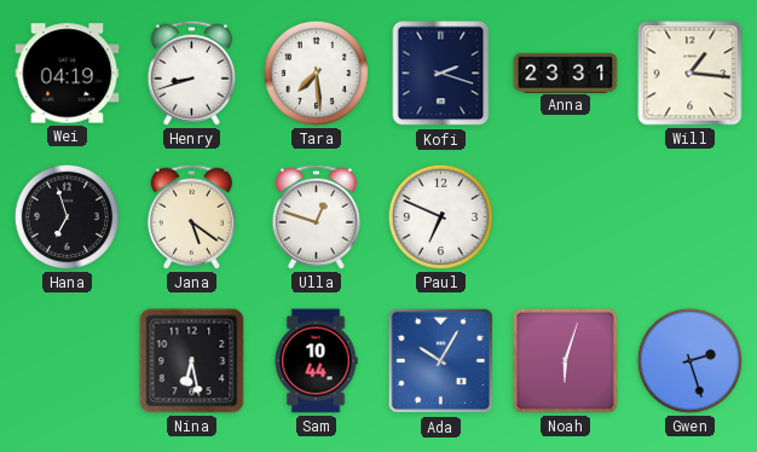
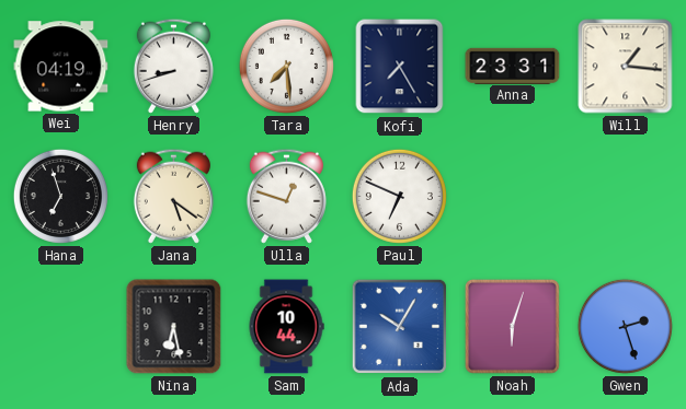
Kofi: 2:18 -> 7:25 (400, 67)
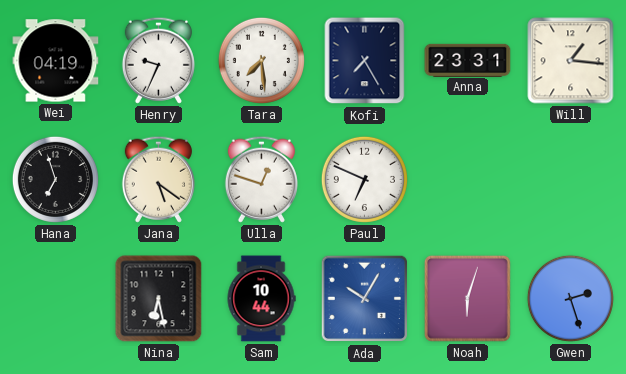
Henry: 8:42 -> 9:34 (158, 60)
